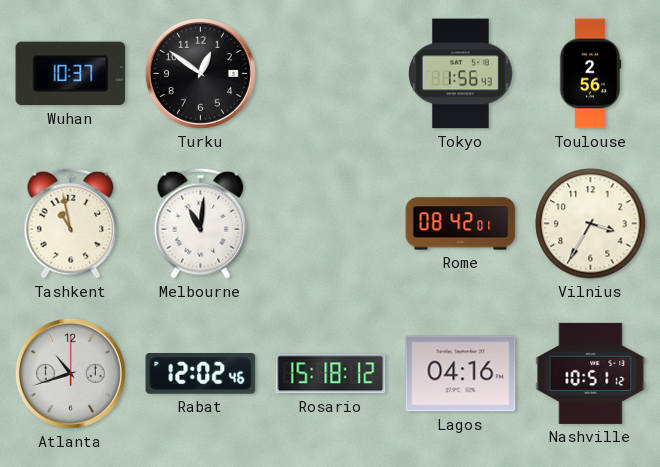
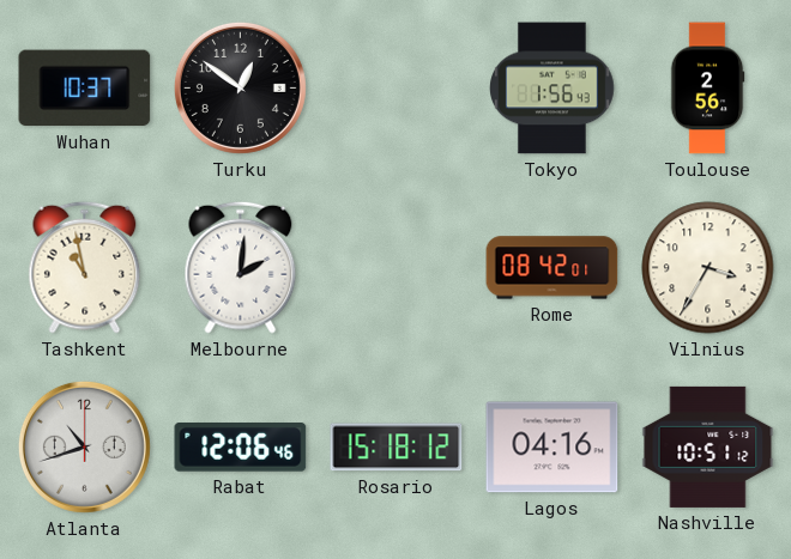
Melbourne: 11:01 -> 2:01 (241, 267)
Rabat: 12:02 -> 12:06 (241, 448)
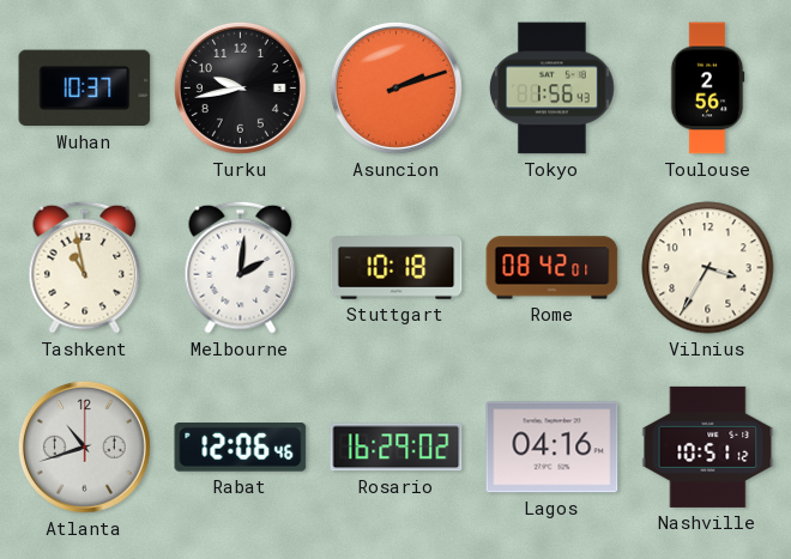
Turku: 12:51 -> 9:43 (240, 87)
Asuncion: none -> 2:12 (395, 87)
Stuttgart: none -> 10:18 (397, 268)
Rosario: 15:18 -> 16:29 (397, 448)
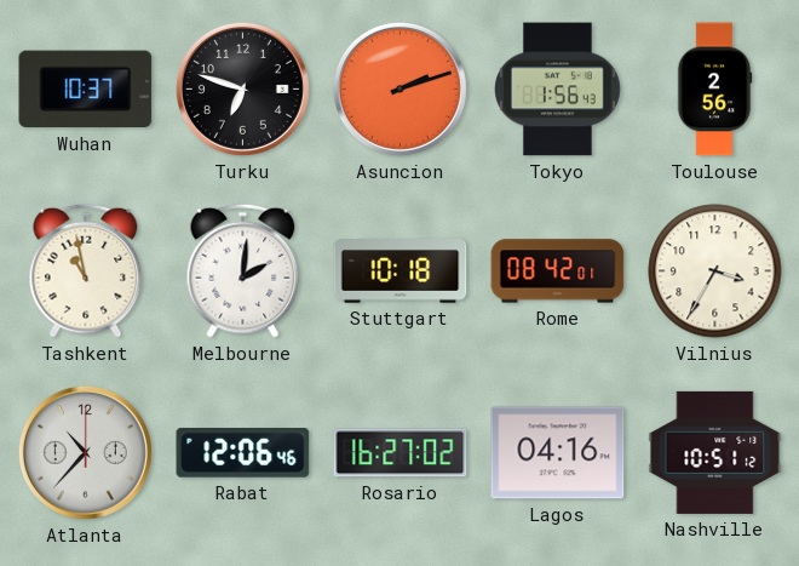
Turku: 9:43 -> 6:48 (242, 88)
Atlanta: 10:42 -> 10:37 (85, 452)
Rosario: 16:29 -> 16:27 (401, 453)
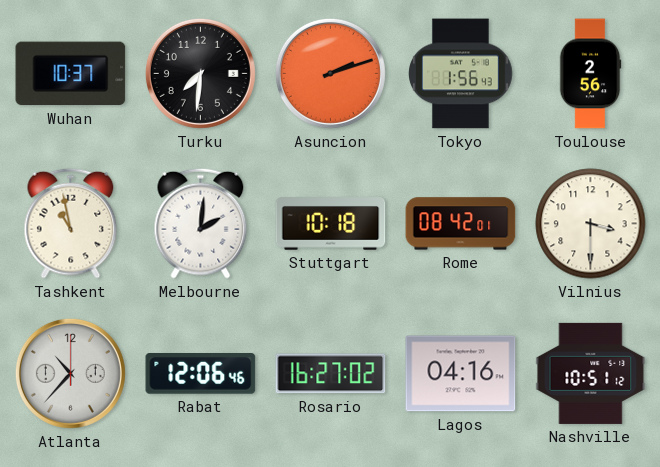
Turku: 6:48 -> 7:31 (200, 73)
Vilnius: 3:35 -> 3:30 (591, 224)
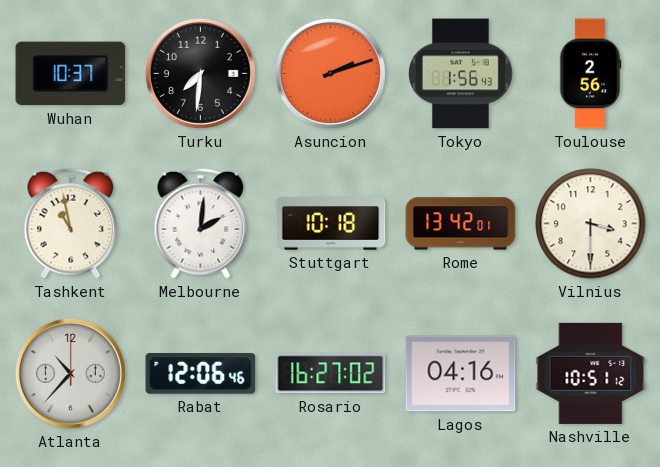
Rome: 08:42 -> 13:42 (461, 224)
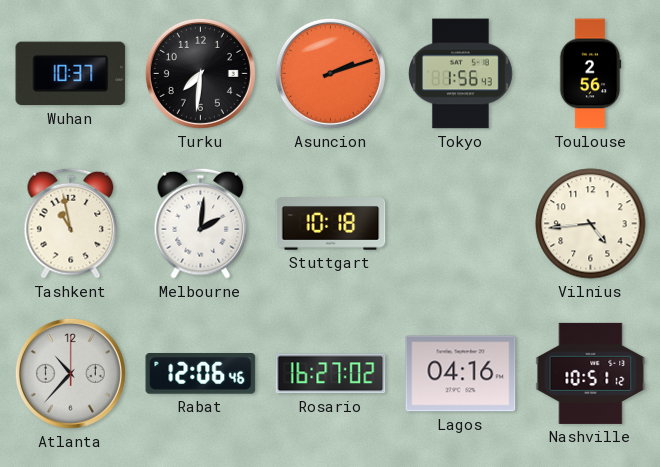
Rome: 13:42 -> none (461, 224)
Vilnius: 3:30 -> 4:44 (591, 224)
